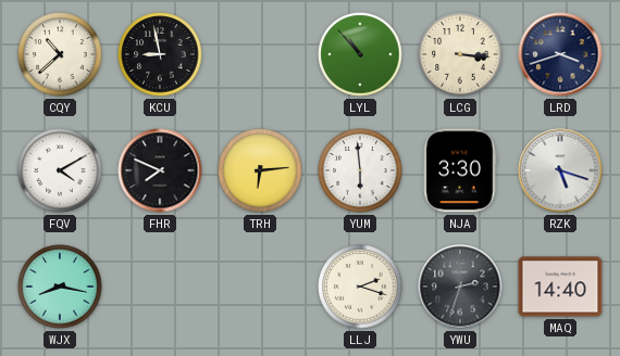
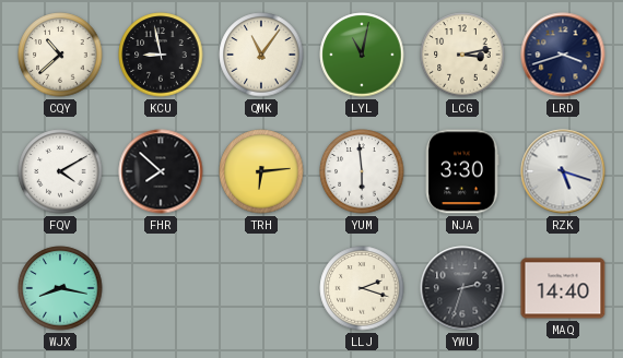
QMK: none -> 11:06 (261, 55)
LYL: 10:53 -> 11:02 (362, 55)
LCG: 3:16 -> 3:13 (462, 55)
FHR: 7:49 -> 7:52 (161, 171)
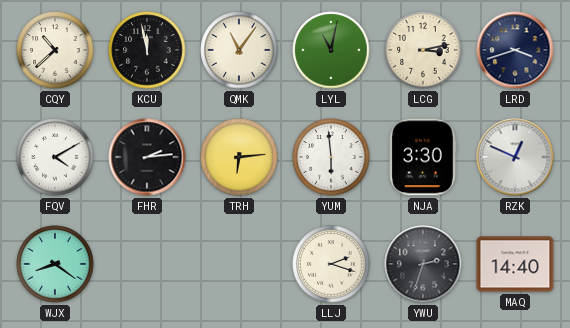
KCU: 8:58 -> 11:58 (147, 50)
FHR: 7:52 -> 2:14 (147, 157)
RZK: 5:18 -> 12:49 (515, 157)
WJX: 8:17 -> 8:21 (55, 264)
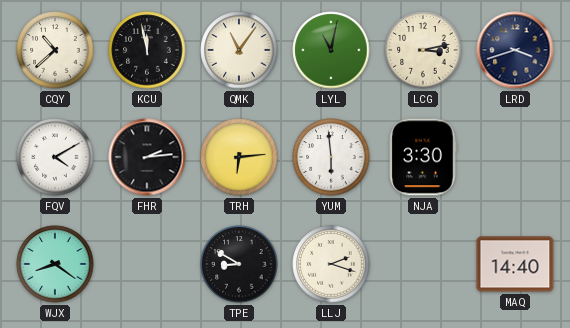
RZK: 12:49 -> none (515, 157)
TPE: none -> 8:50 (239, 264)
YWU: 2:33 -> none (423, 264)
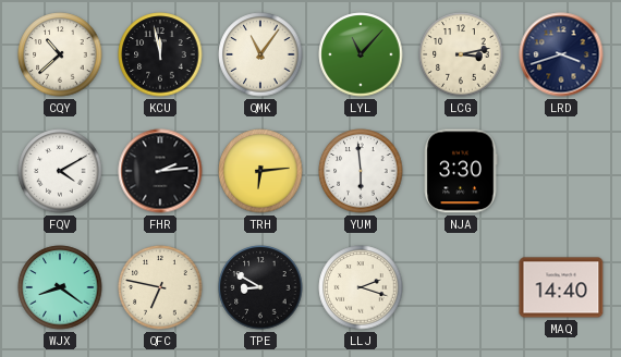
LYL: 11:02 -> 11:07 (361, 54)
QFC: none -> 6:47 (160, 287)
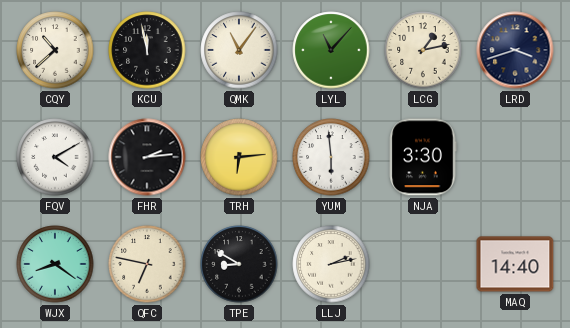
LCG: 3:13 -> 1:13 (423, 50)
LLJ: 2:18 -> 2:13 (331, 264)
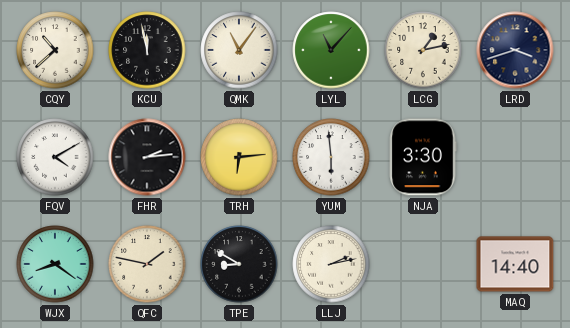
QFC: 6:47 -> 1:47 (147, 264)
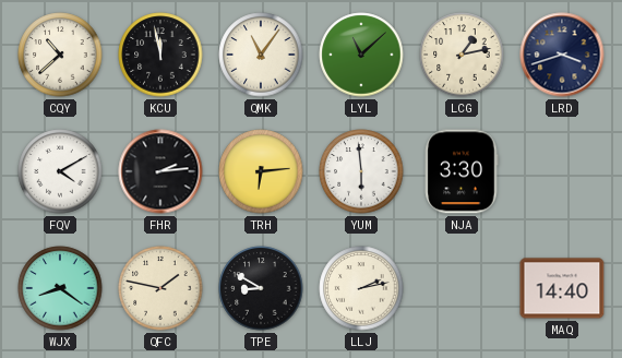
LYL: 11:07 -> 11:08 (361, 55)
